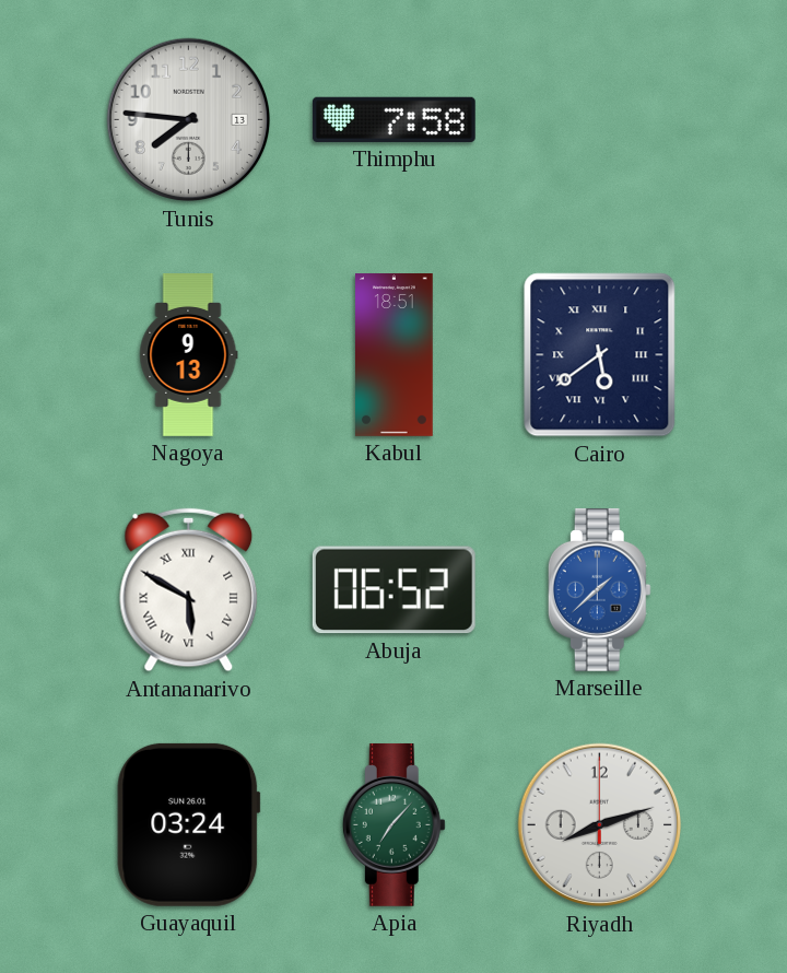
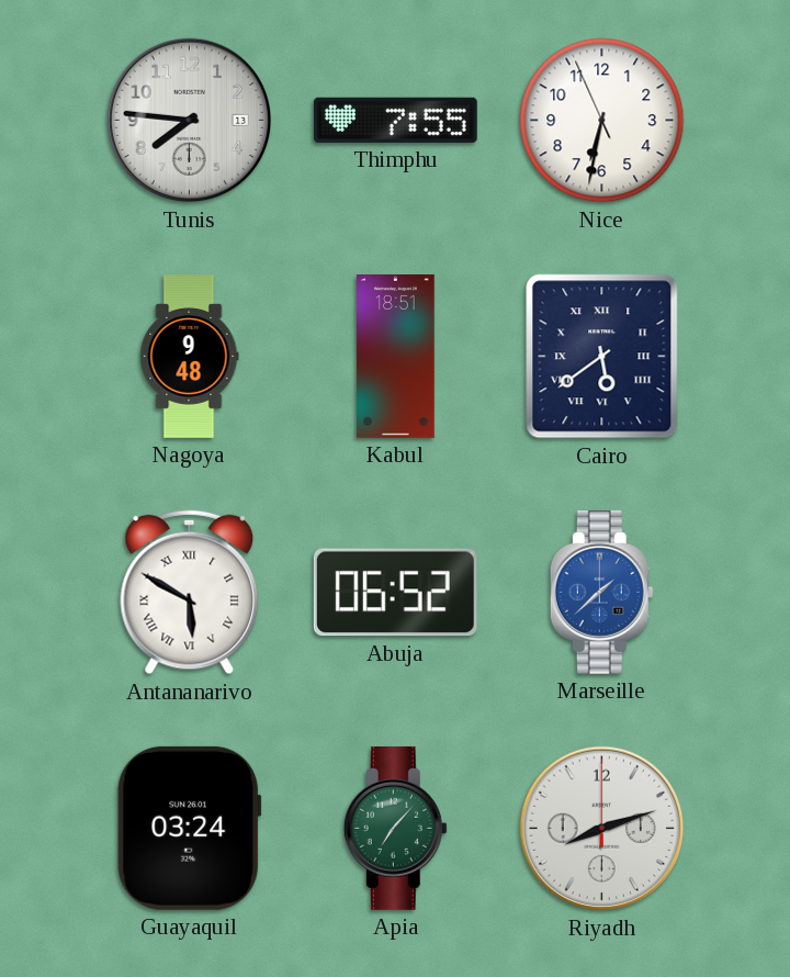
Thimphu: 7:58 -> 7:55 (395, 120)
Nice: none -> 6:31 (602, 121)
Nagoya: 9:13 -> 9:48 (190, 357)
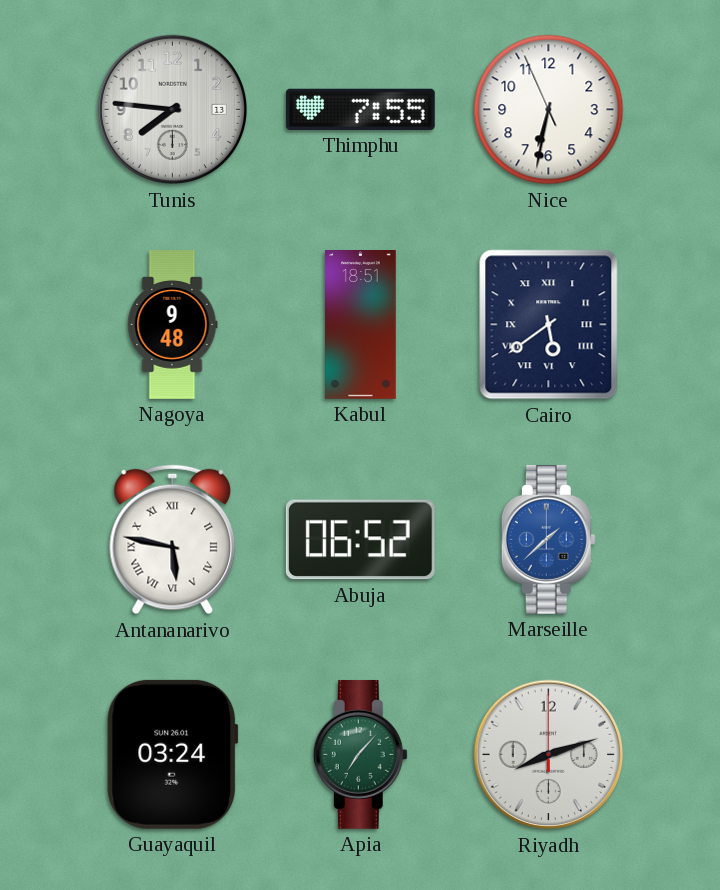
Antananarivo: 5:50 -> 5:47 (173, 540)
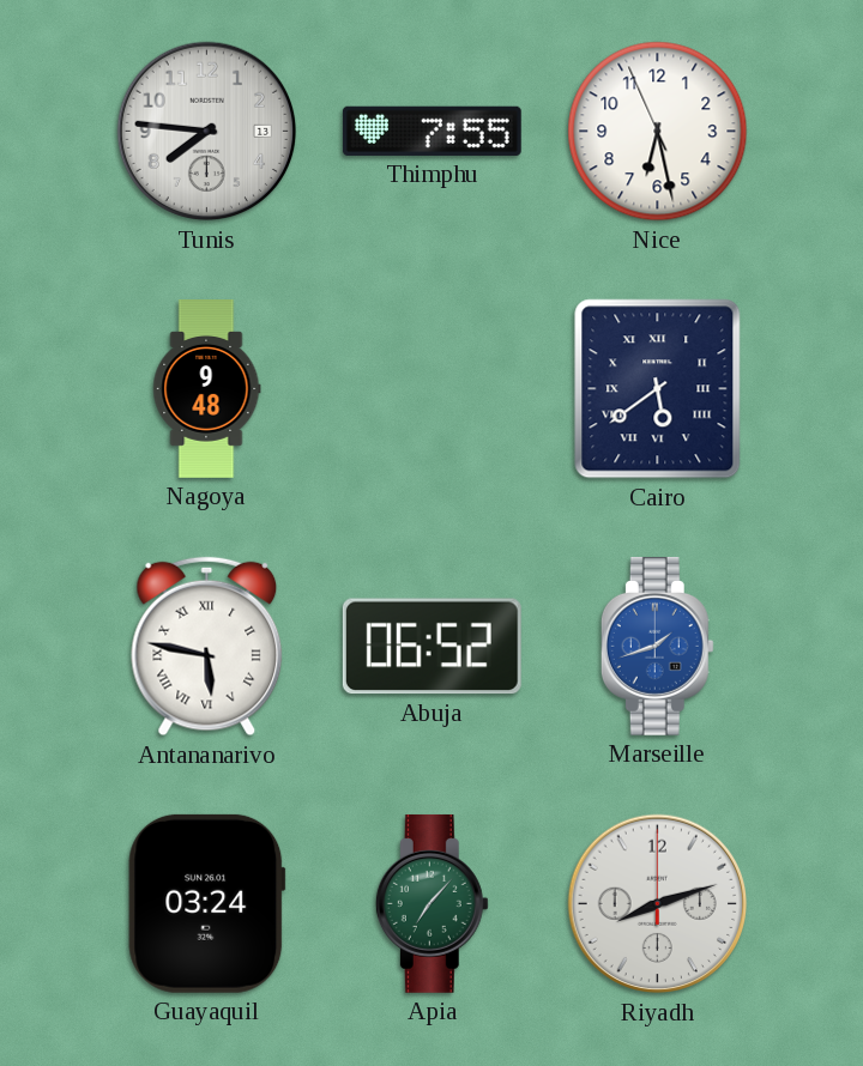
Nice: 6:31 -> 6:27 (658, 132)
Kabul: 18:51 -> none (361, 325)
Marseille: 1:38 -> 1:42 (657, 646)
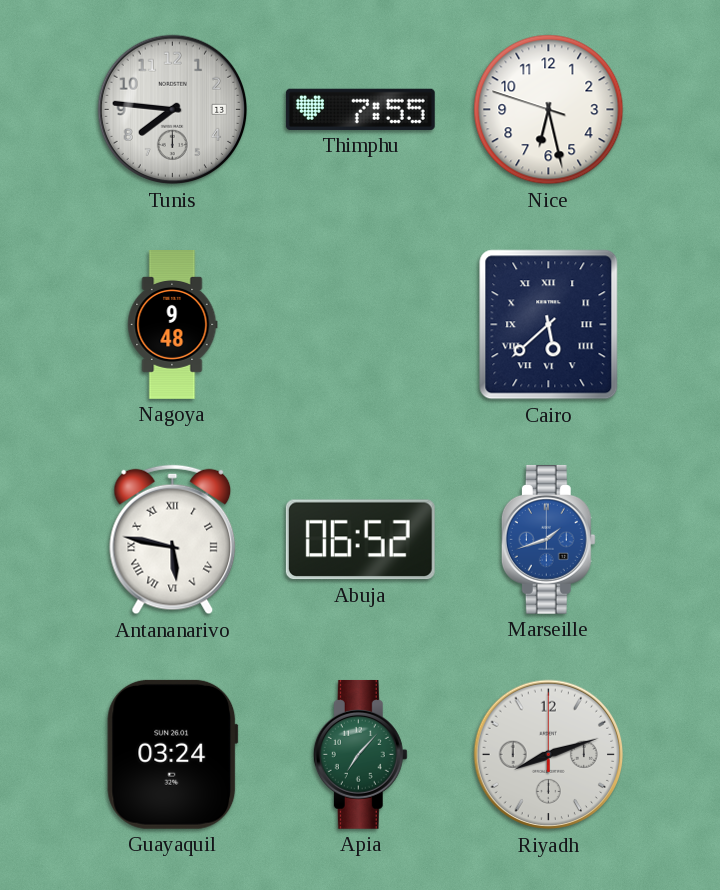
Nice: 6:27:56 -> 6:27:48 (549, 110)
Cairo: 5:39 -> 5:38 (549, 325)
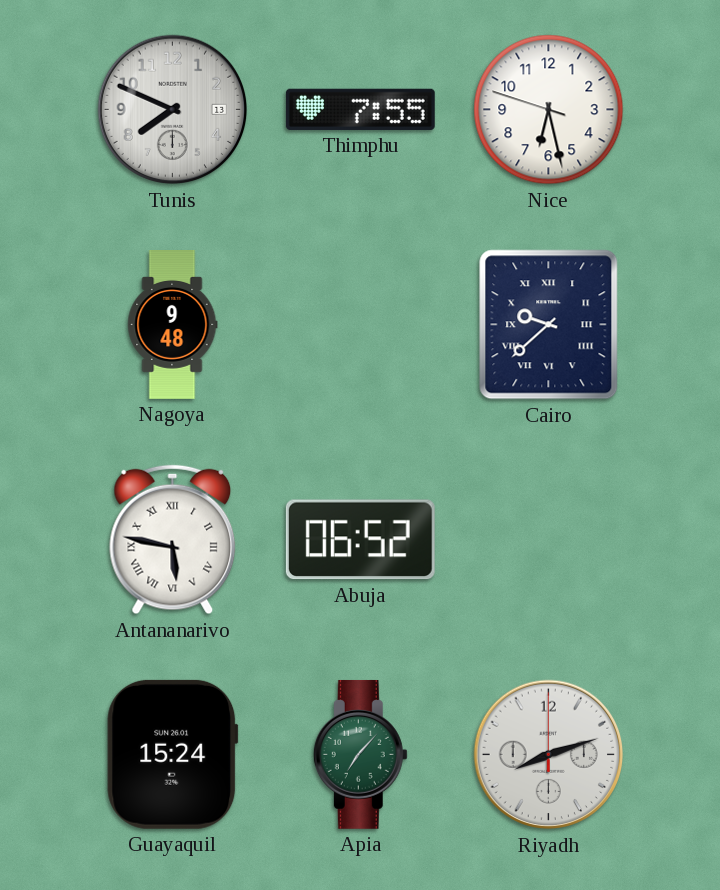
Tunis: 7:46 -> 7:49 (173, 110)
Cairo: 5:38 -> 9:38 (549, 325)
Marseille: 1:42 -> none (548, 539)
Guayaquil: 03:24 -> 15:24 (173, 754)
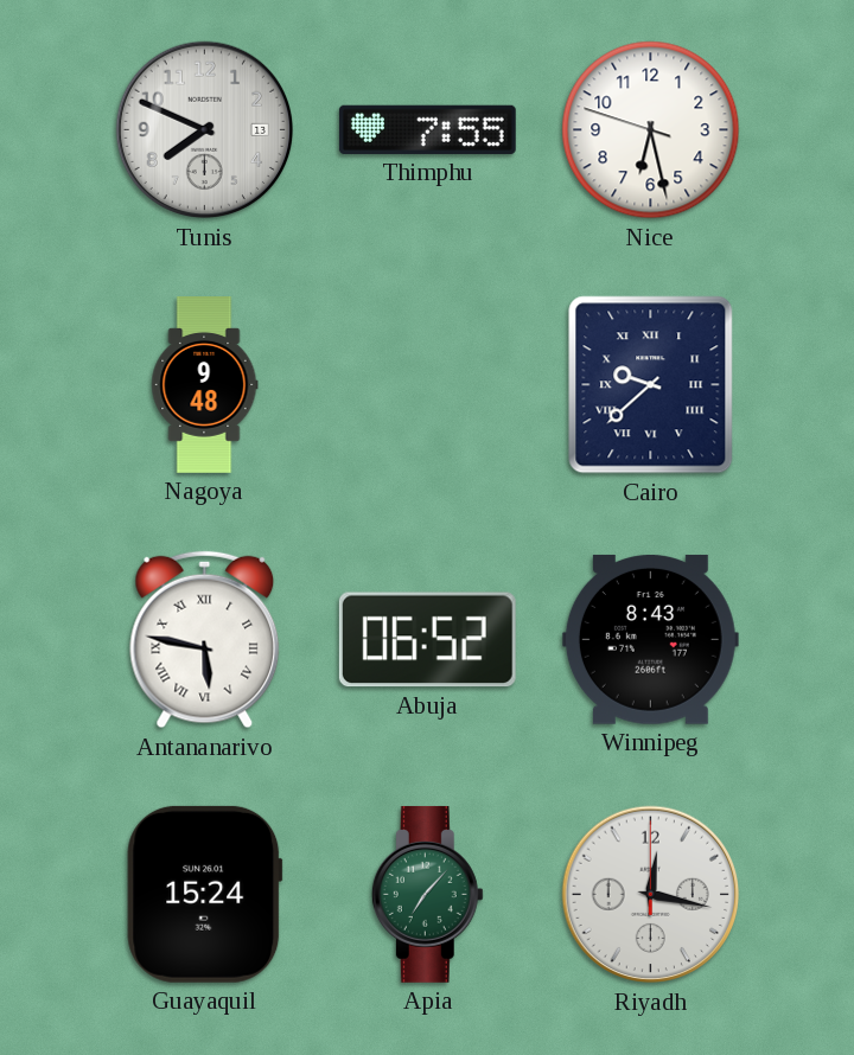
Winnipeg: none -> 8:43 (650, 639)
Riyadh: 8:12 -> 12:17 (651, 895)
